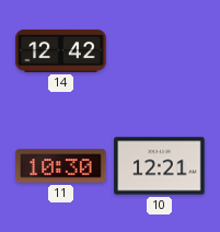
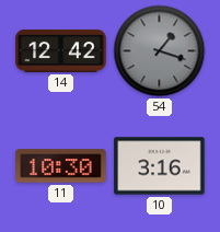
54: none -> 1:18 (160, 51)
10: 12:21 -> 3:16 (160, 166)
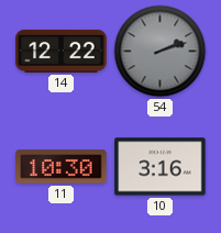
14: 12:42 -> 12:22 (62, 51)
54: 1:18 -> 2:12 (161, 52)
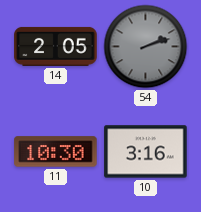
14: 12:22 -> 2:05 (56, 46)
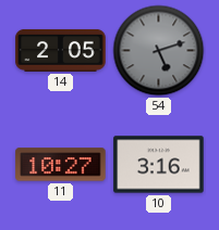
54: 2:12 -> 5:12 (159, 51)
11: 10:30 -> 10:27 (61, 165)
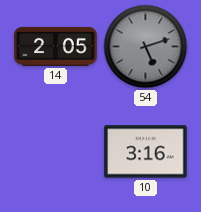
11: 10:27 -> none (61, 165)
